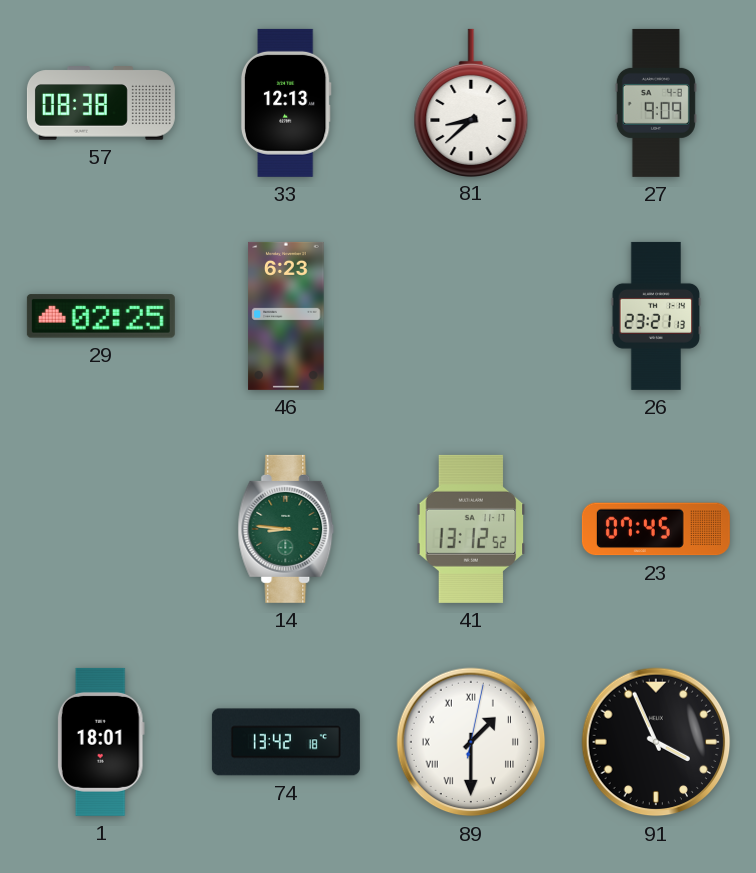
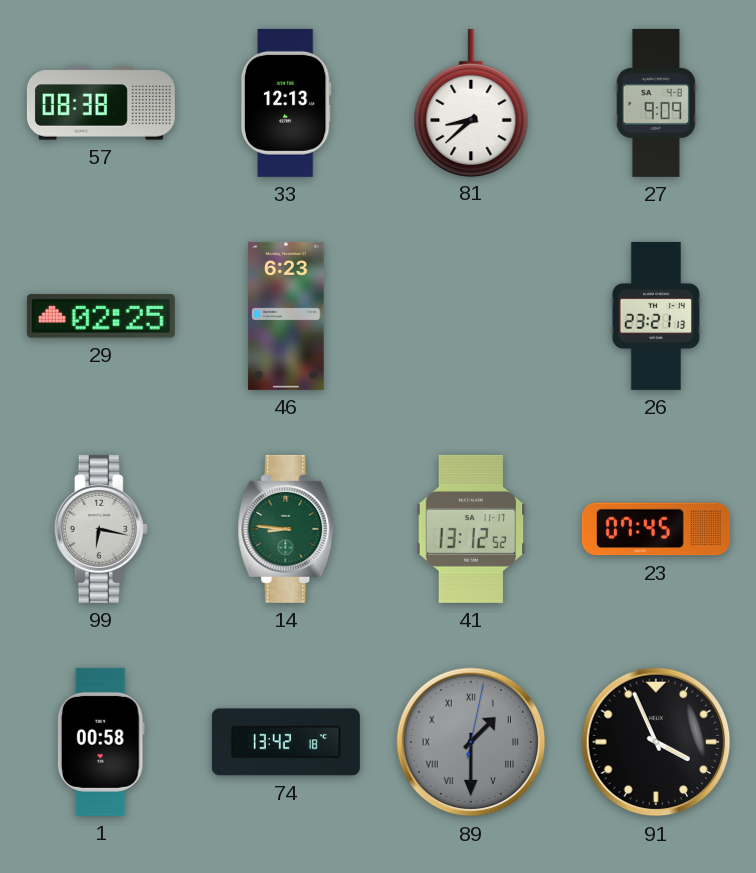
99: none -> 6:17 (101, 529)
1: 18:01 -> 00:58 (101, 742)
89 dial: white -> grey (471, 742)
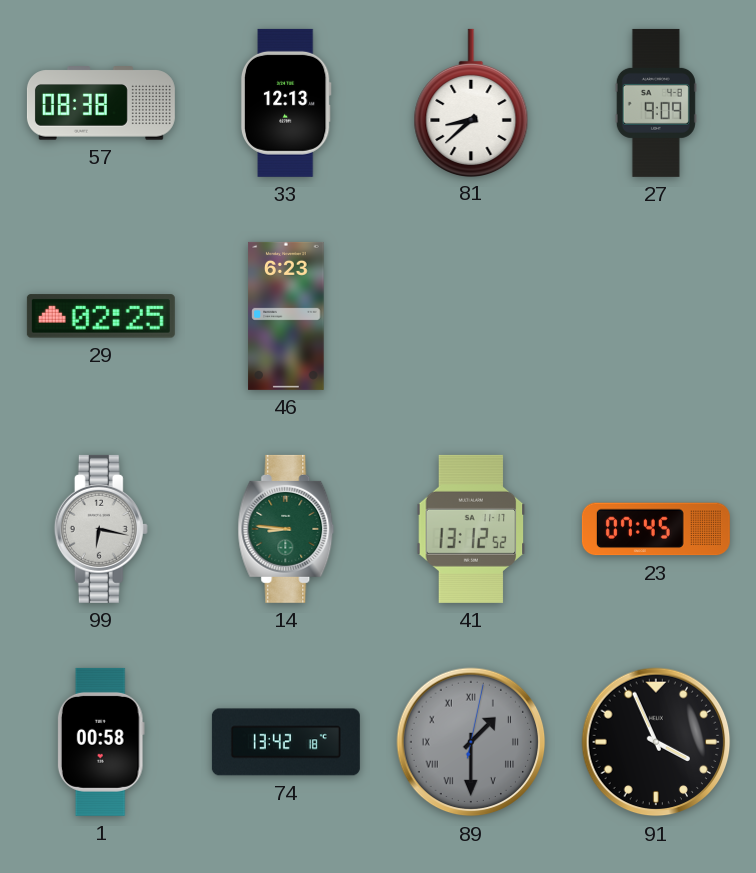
26: 23:21 -> none (656, 316)
